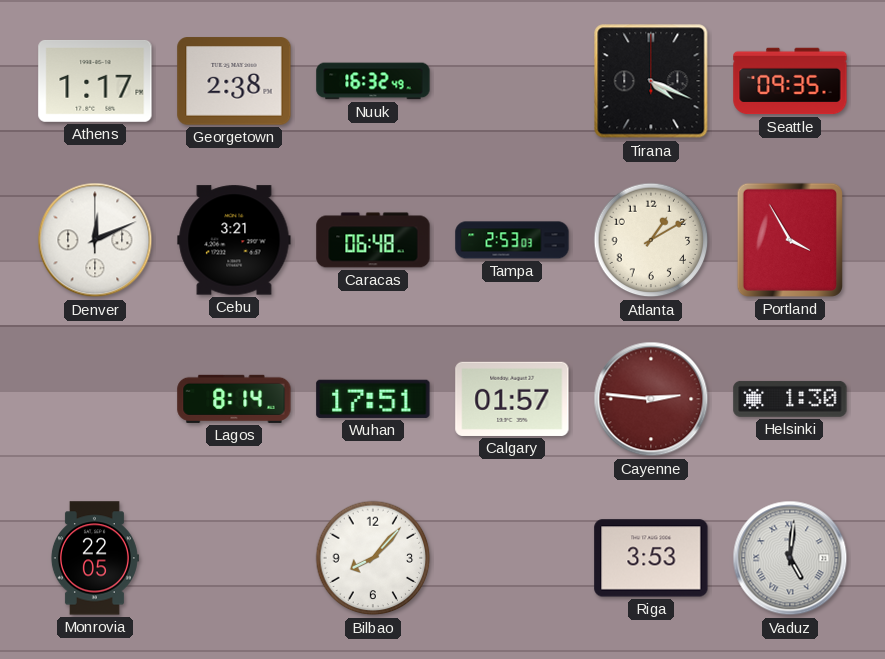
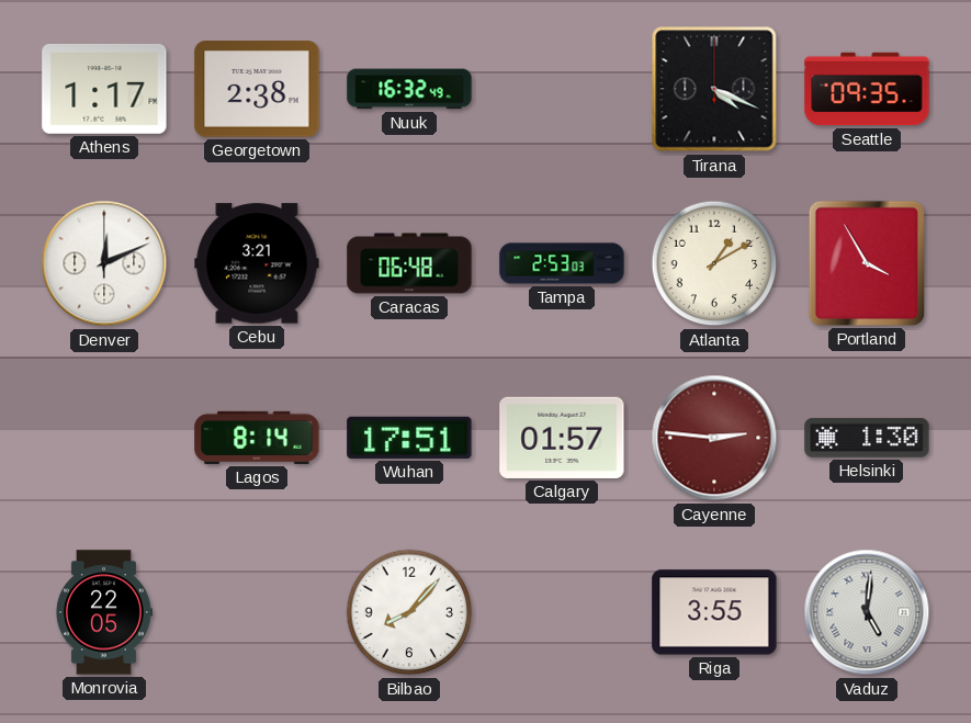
Riga: 3:53 -> 3:55 (714, 612)
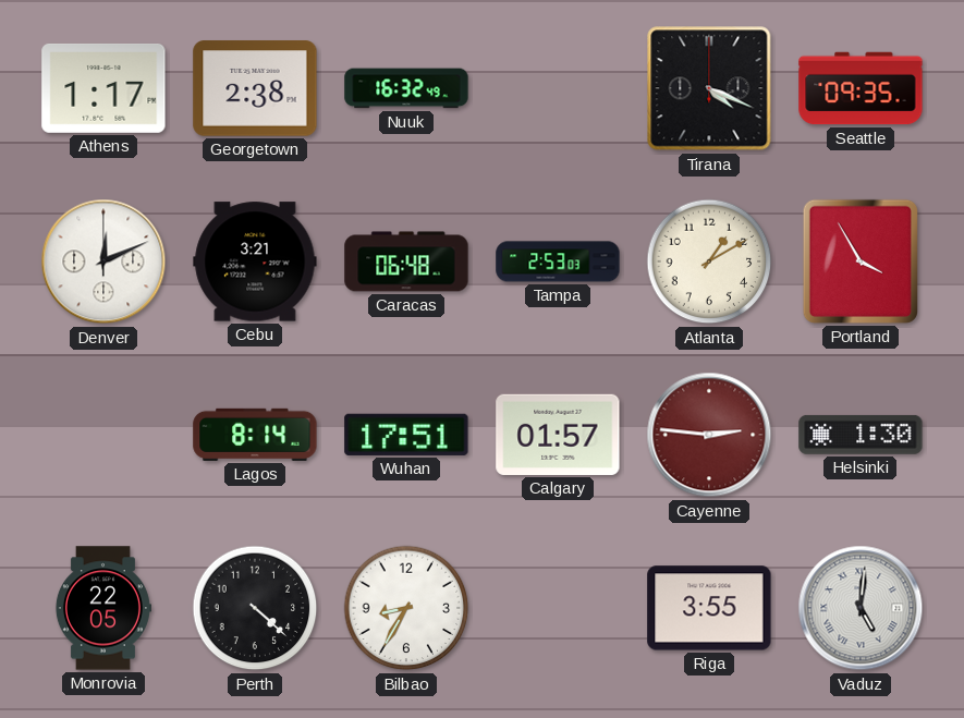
Perth: none -> 4:22 (255, 608)
Bilbao: 8:07 -> 8:35 (406, 608)
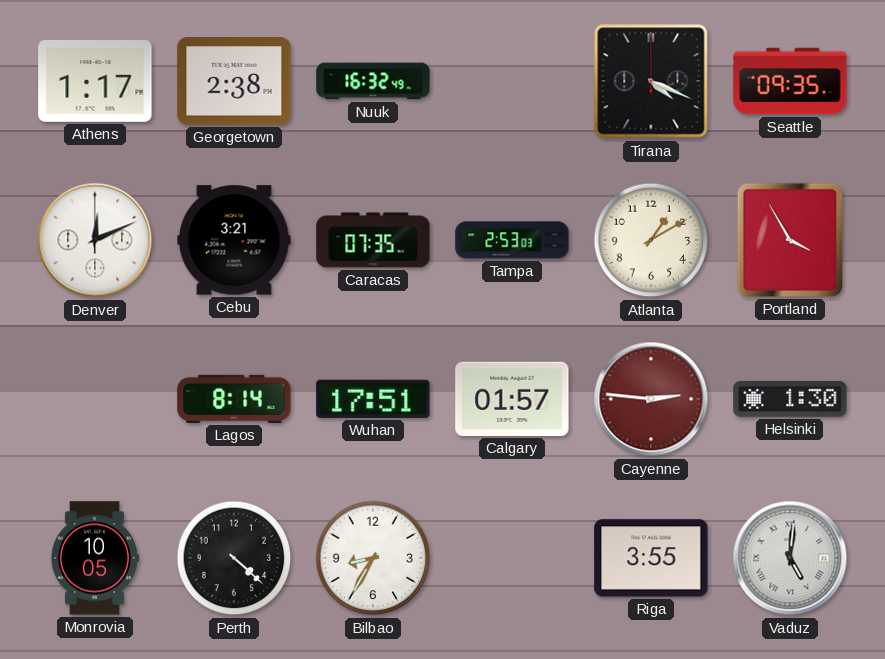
Caracas: 06:48 -> 07:35 (373, 240)
Monrovia: 22:05 -> 10:05 (94, 558)
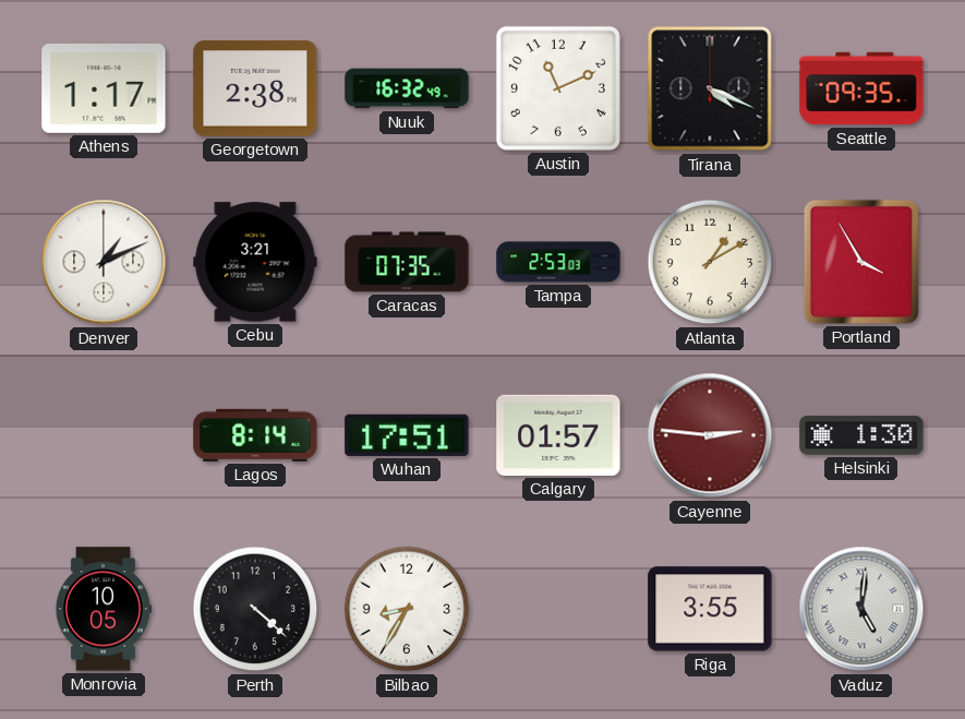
Austin: none -> 11:11 (558, 88)
Denver: 12:11 -> 1:11 (104, 262)
